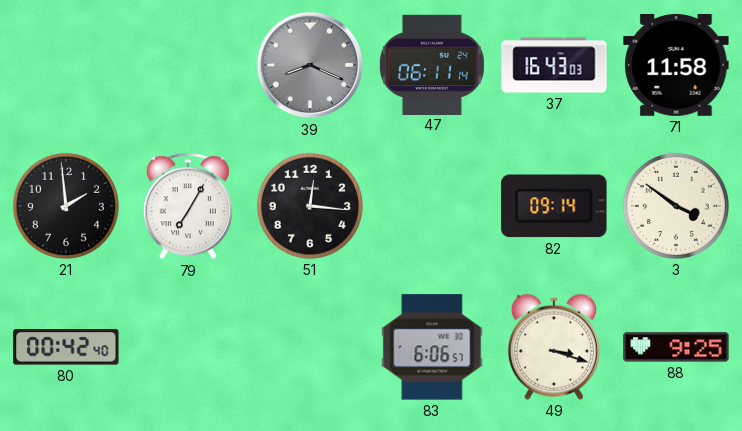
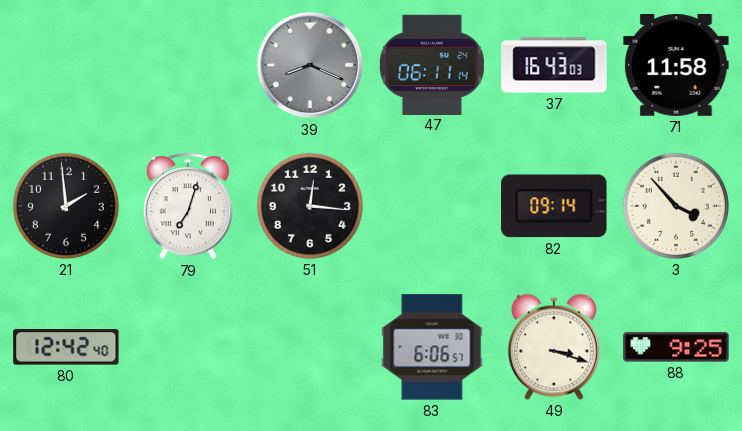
79: 7:05 -> 7:03 (188, 207)
3: 3:51 -> 3:53 (676, 206)
80: 00:42 -> 12:42 (66, 347)
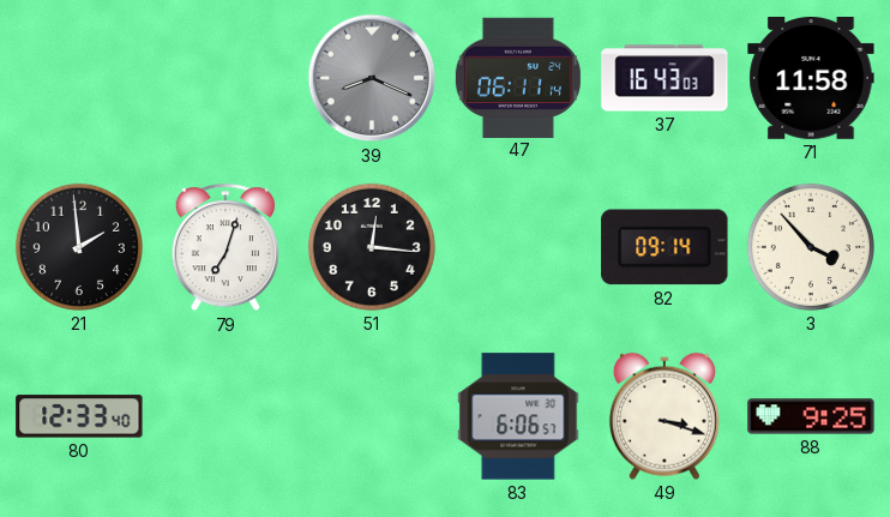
80: 12:42 -> 12:33 (79, 416)
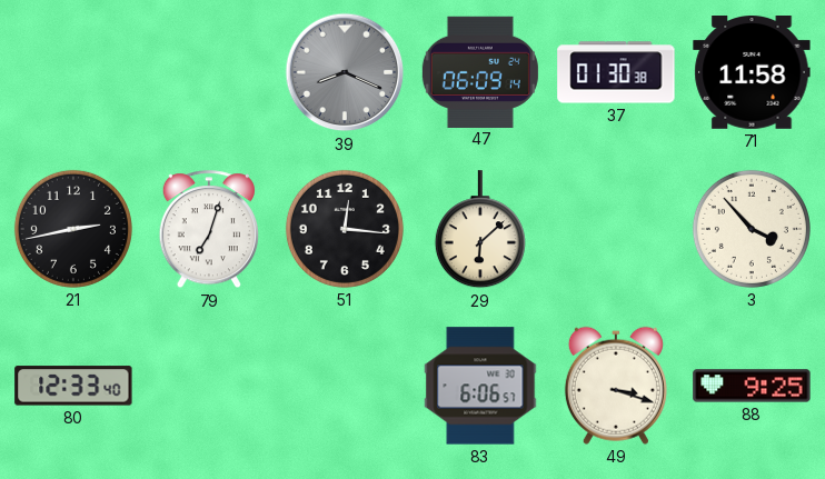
47: 06:11 -> 06:09 (480, 71)
37: 16:43 -> 01:30 (616, 72)
21: 1:59 -> 2:43 (73, 229)
29: none -> 6:08 (480, 230)
82: 09:14 -> none (665, 247)
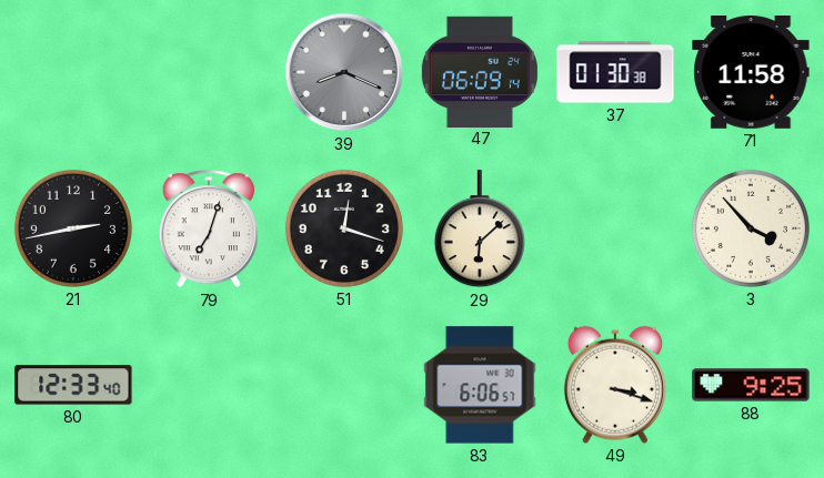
51: 12:16 -> 12:18 (344, 228)
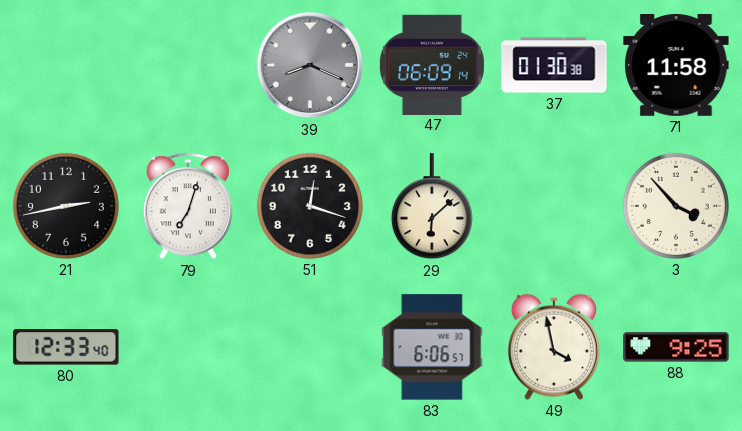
49: 3:18 -> 3:58 (554, 347)
